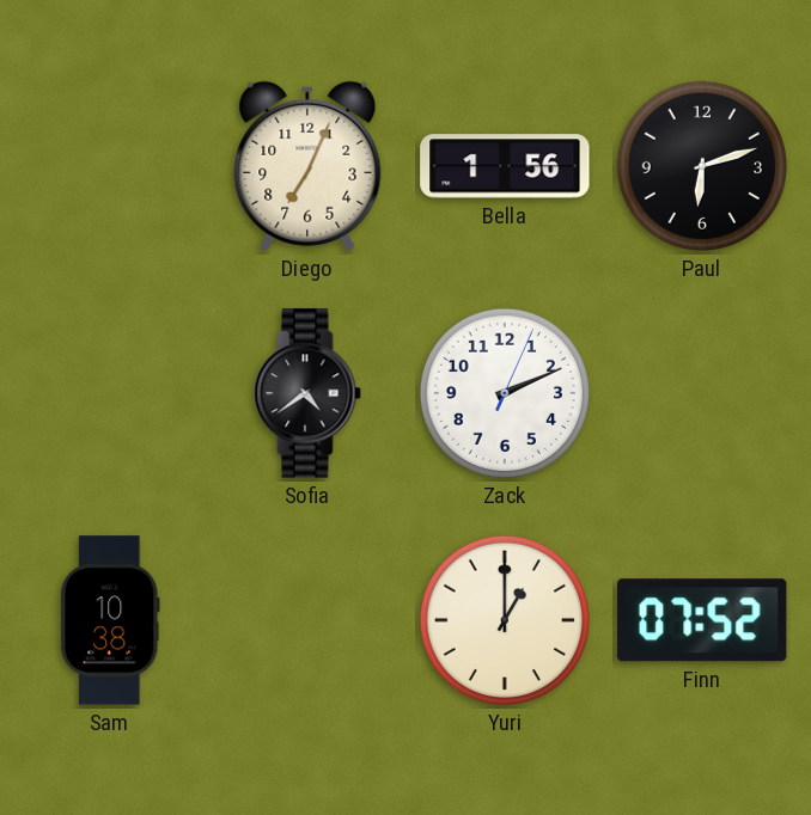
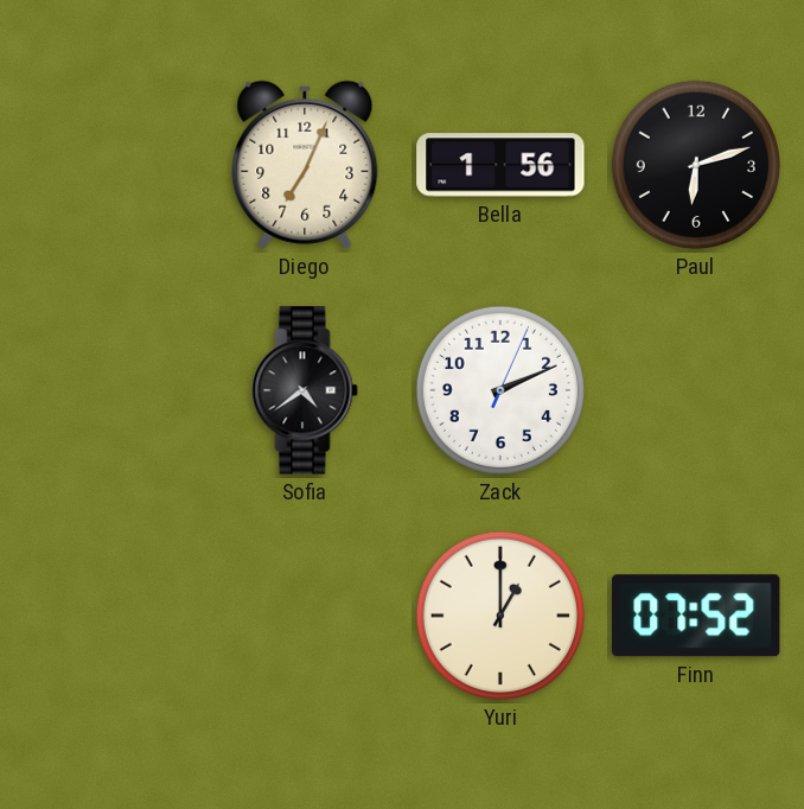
Sam: 10:38 -> none (111, 620)
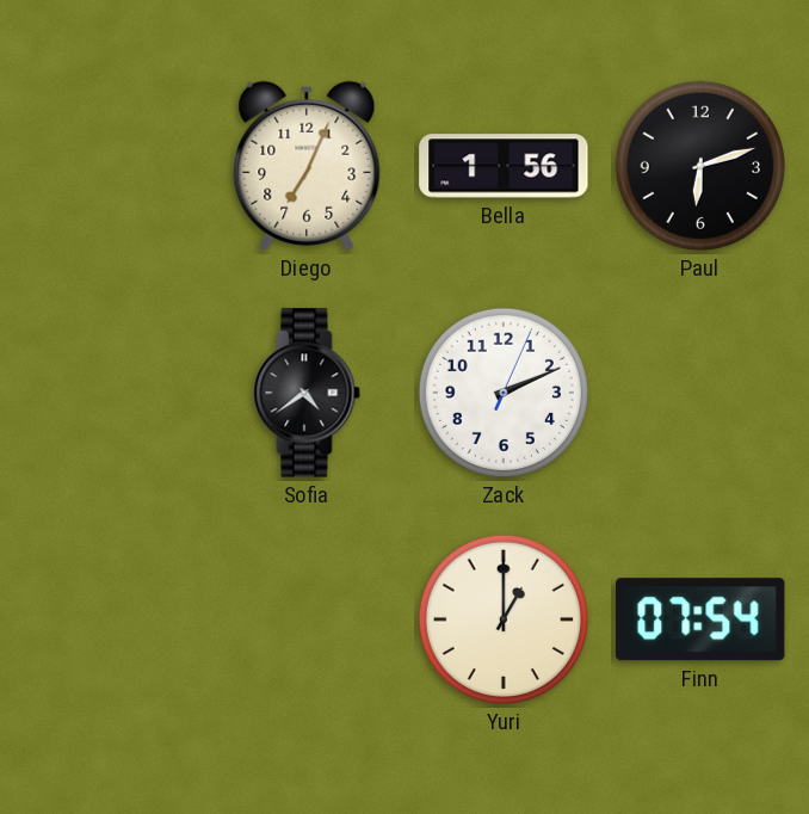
Finn: 07:52 -> 07:54 (700, 619)
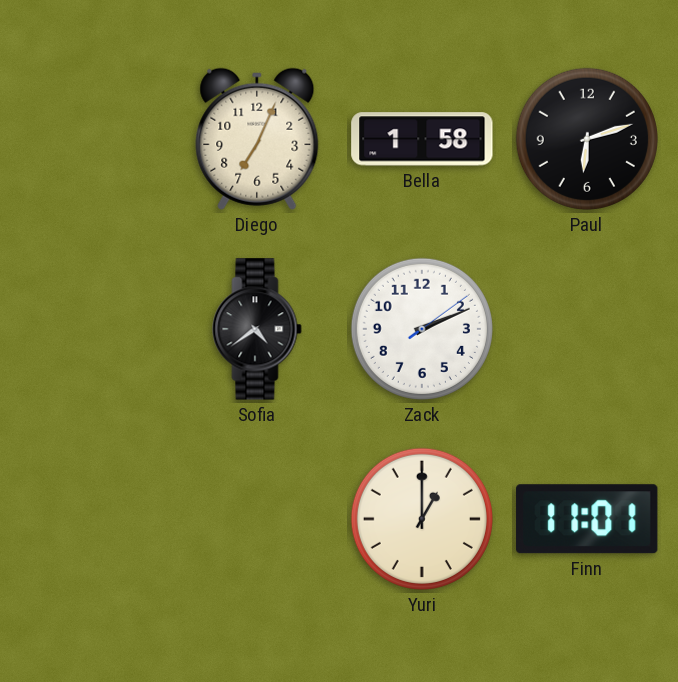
Bella: 1:56 -> 1:58 (422, 139)
Zack: 2:11:04 -> 2:11:09 (422, 329)
Finn: 07:54 -> 11:01 (587, 519)
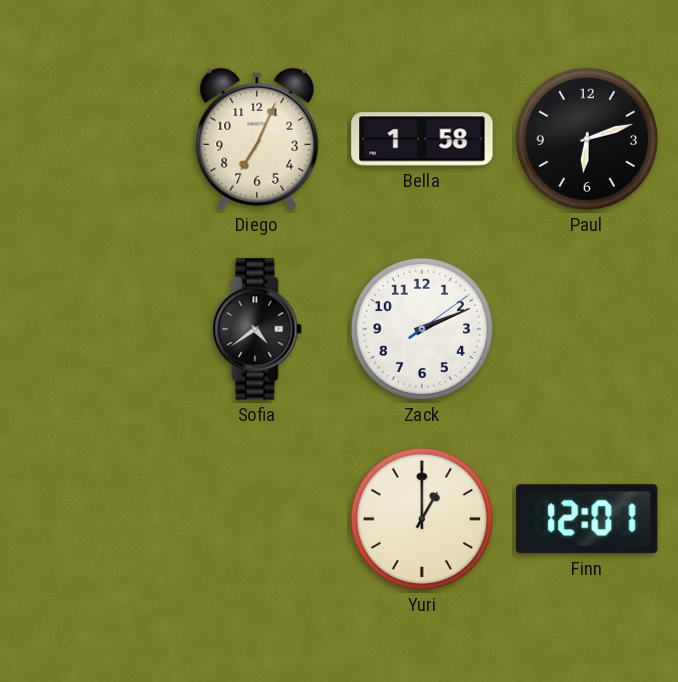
Finn: 11:01 -> 12:01 (587, 519)
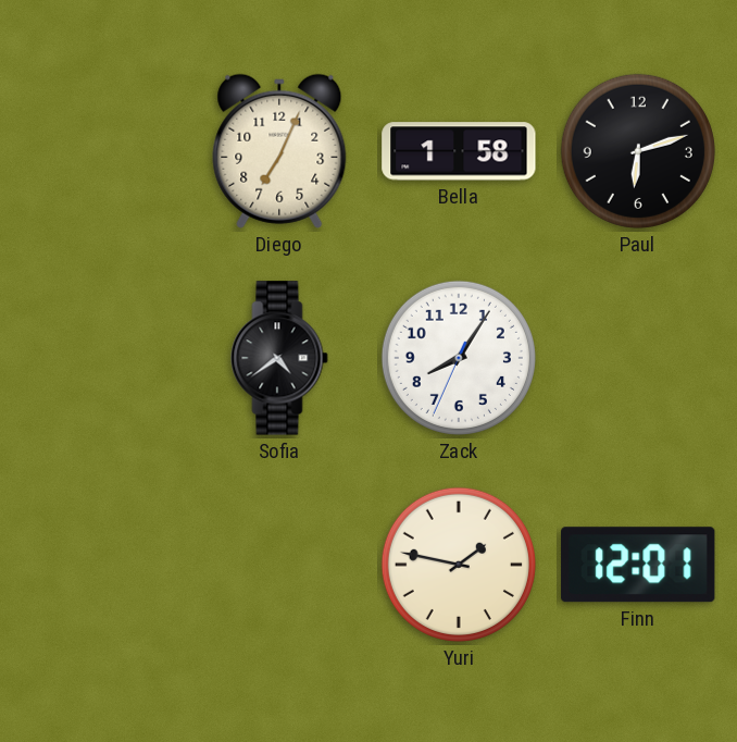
Zack: 2:11 -> 8:05 (459, 358)
Yuri: 1:00 -> 1:47 (459, 565)
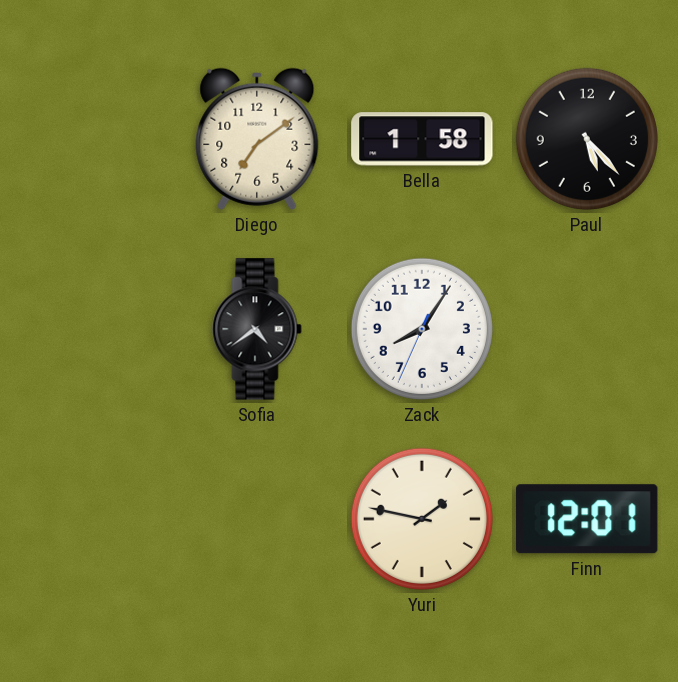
Diego: 7:04 -> 7:09 (257, 139)
Paul: 6:12 -> 5:23 (587, 139)
